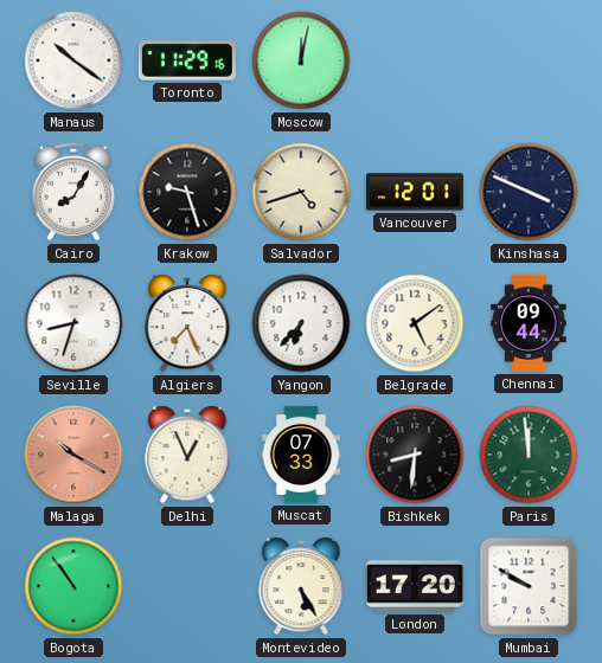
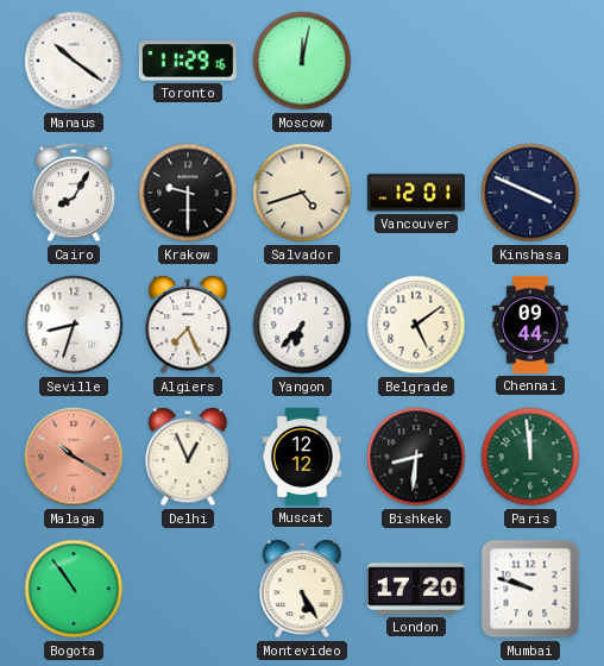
Krakow: 9:27 -> 9:30 (188, 193)
Muscat: 07:33 -> 12:12 (301, 457)
Mumbai: 9:50 -> 9:48 (530, 589)
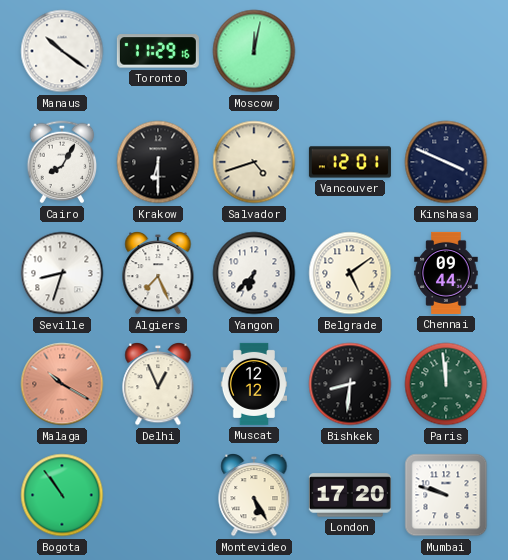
Krakow: 9:30 -> 6:30 (158, 162)
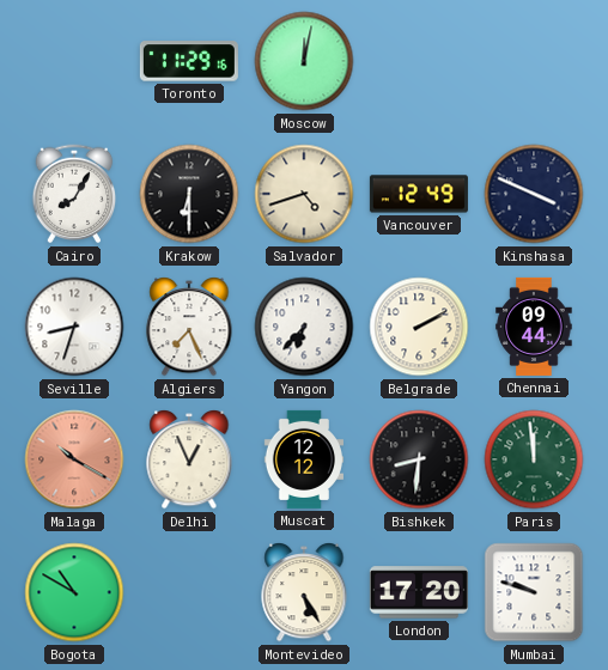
Manaus: 10:21 -> none (62, 51)
Vancouver: 12:01 -> 12:49 (419, 194)
Belgrade: 5:09 -> 2:10 (419, 327)
Bogota: 10:54 -> 10:50 (74, 592)
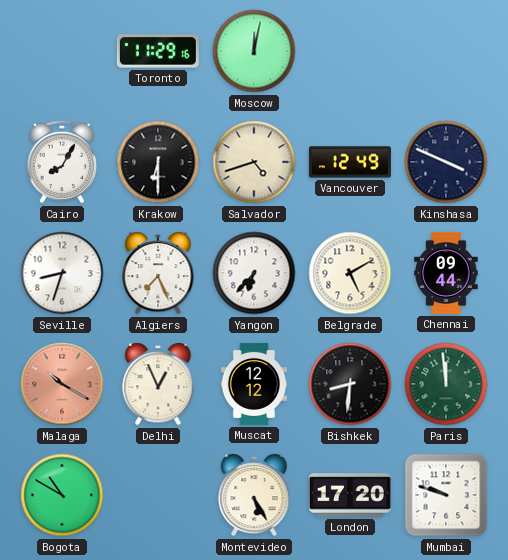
Belgrade: 2:10 -> 5:10 (350, 273)
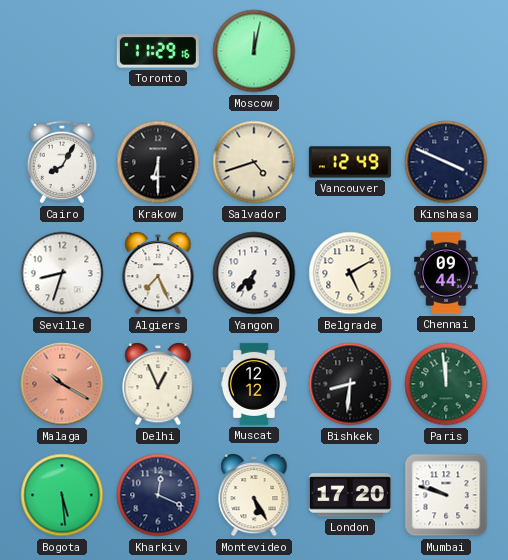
Bogota: 10:50 -> 5:29 (62, 495)
Kharkiv: none -> 12:19 (158, 495)
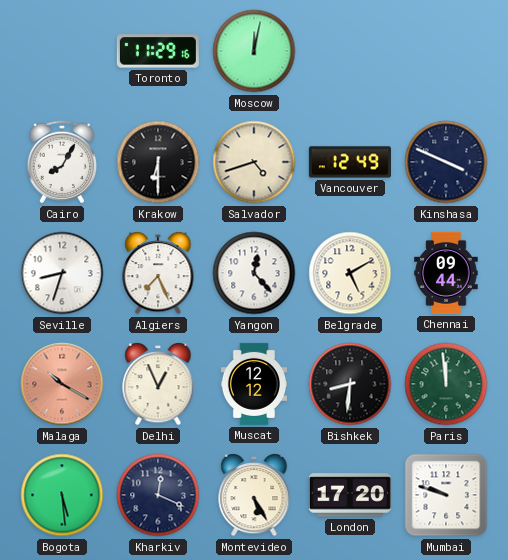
Yangon: 6:37 -> 12:23 (254, 273)
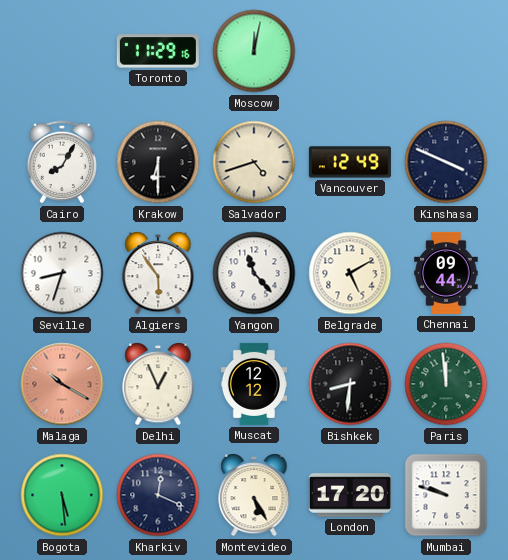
Algiers: 7:26 -> 5:54 (158, 274)
Yangon: 12:23 -> 11:23 (254, 273)
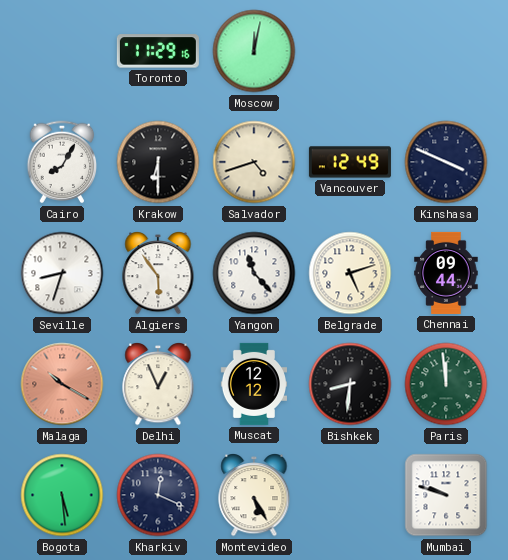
Belgrade: 5:10 -> 5:12 (350, 273)
London: 17:20 -> none (350, 495)
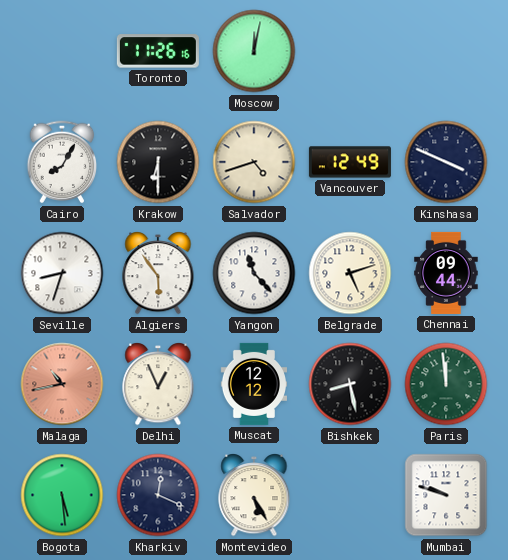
Toronto: 11:29 -> 11:26 (158, 51)
Malaga: 10:20 -> 10:43 (62, 384)
Bishkek: 8:31 -> 8:28 (350, 384)
